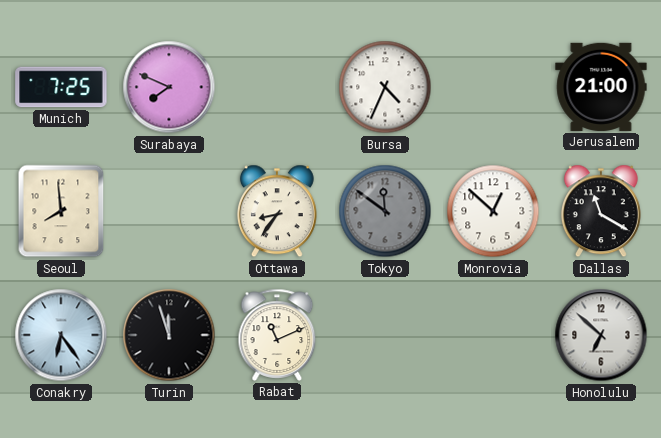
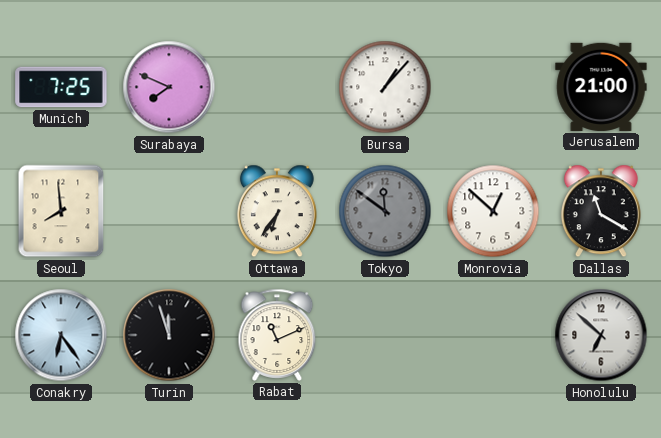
Bursa: 4:34 -> 1:07 (385, 87)
Ottawa: 8:36 -> 6:36 (277, 211)
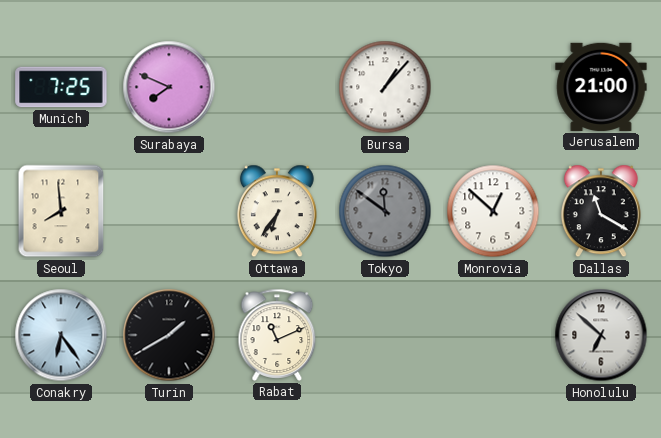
Turin: 11:57 -> 1:40 (169, 335)
